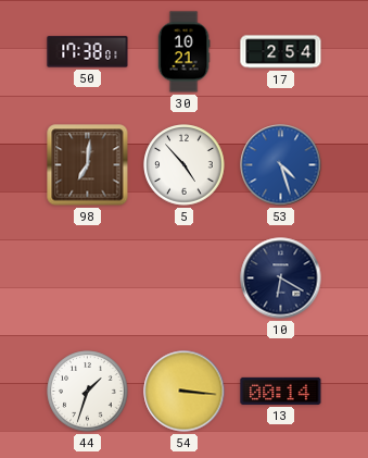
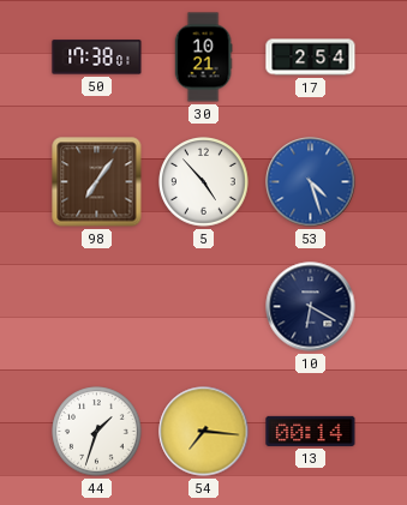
98: 7:01 -> 7:06 (97, 182)
54: 3:16 -> 7:16 (204, 432)
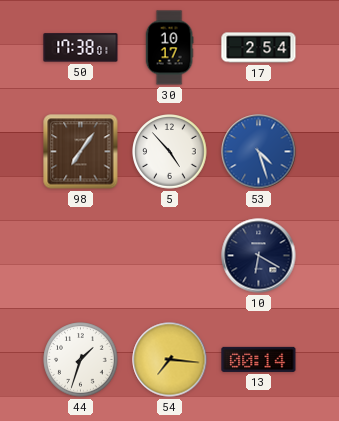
30: 10:21 -> 10:17 (169, 48)
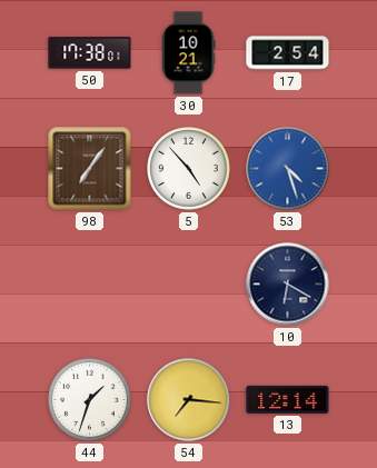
30: 10:17 -> 10:21 (188, 53)
13: 00:14 -> 12:14 (288, 399)
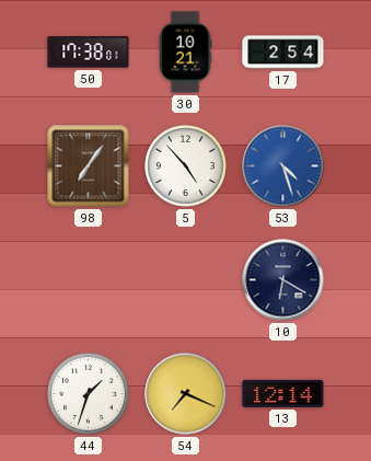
54: 7:16 -> 7:19 (186, 394)
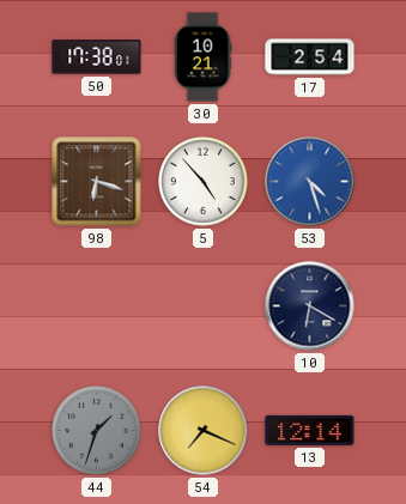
98: 7:06 -> 6:18 (97, 182)
44 dial: white -> grey (97, 431)
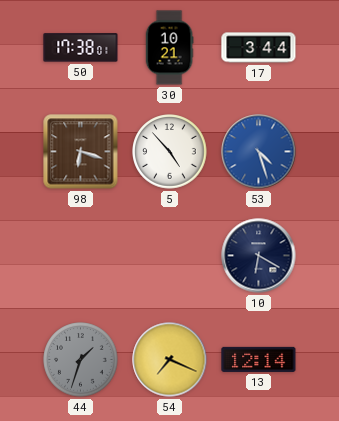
17: 2:54 -> 3:44 (259, 48)
